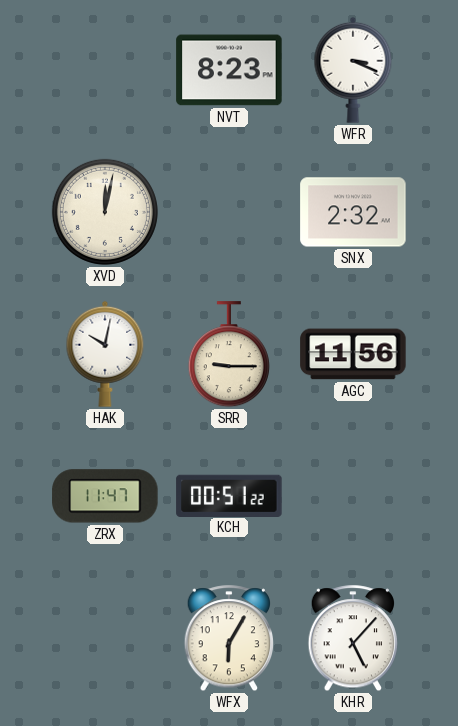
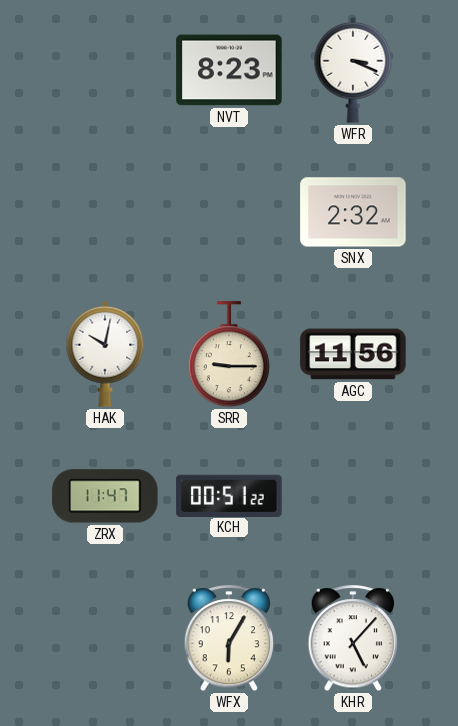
XVD: 12:02 -> none (105, 212)
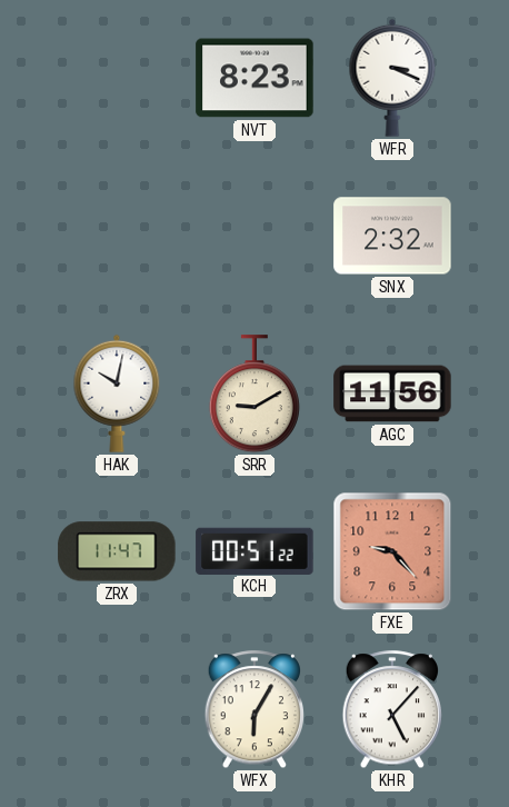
SRR: 9:15 -> 9:10 (255, 395)
FXE: none -> 9:23 (392, 551)
